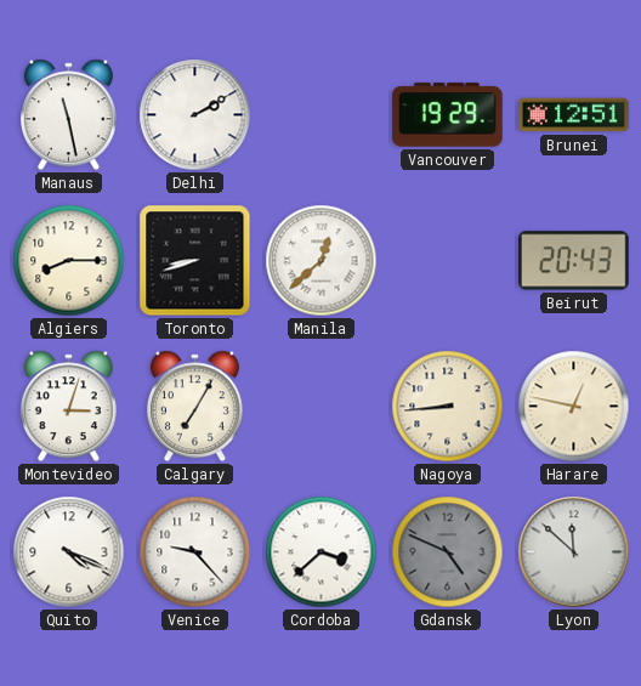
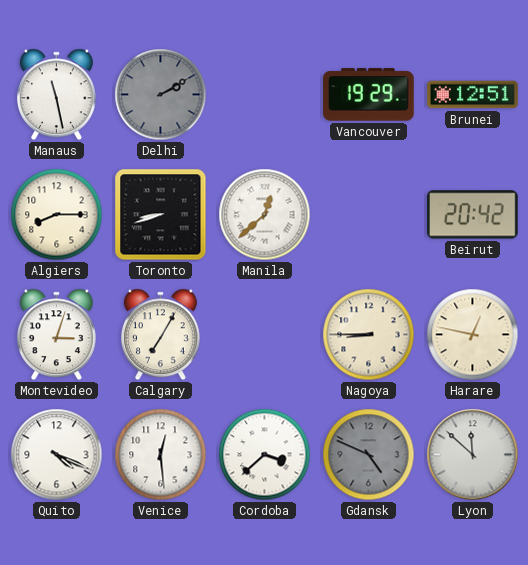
Delhi dial: white -> grey (161, 95)
Beirut: 20:43 -> 20:42 (473, 215)
Nagoya: 8:44 -> 8:45 (369, 335)
Venice: 9:23 -> 12:29 (161, 455)
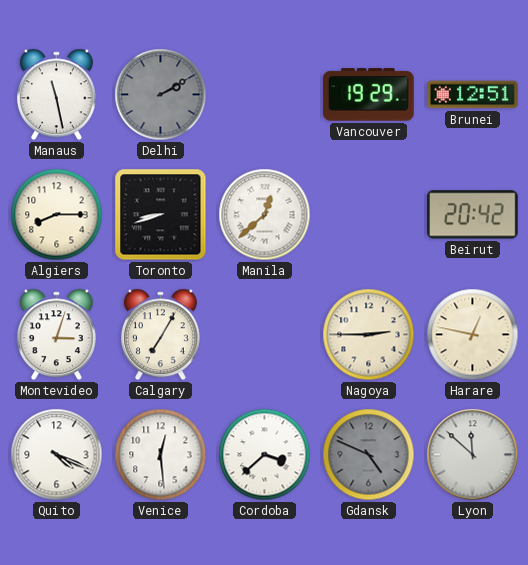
Nagoya: 8:45 -> 2:45 (369, 335)
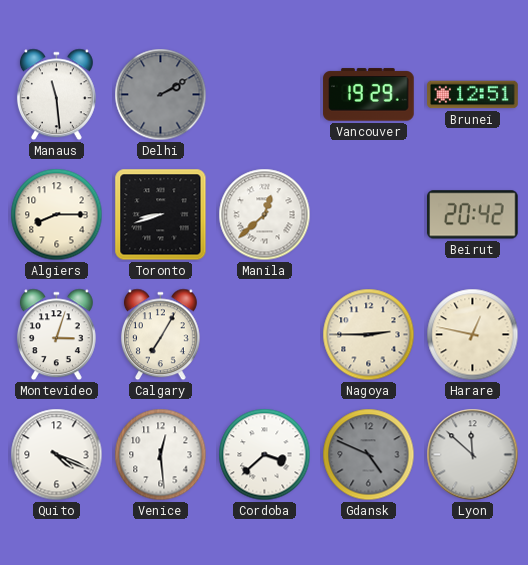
Manaus: 11:28 -> 11:29 (56, 95)
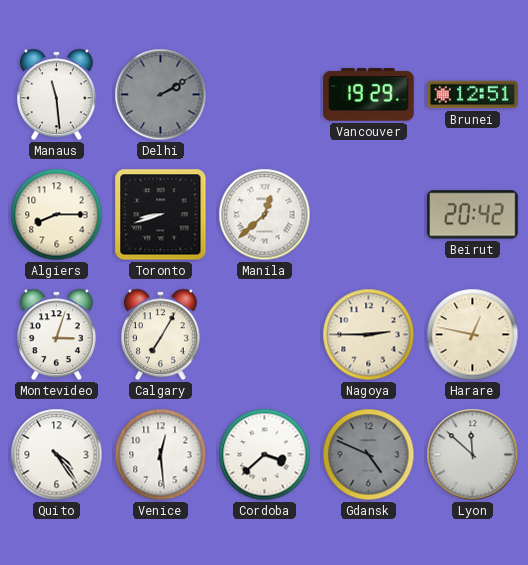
Quito: 4:19 -> 4:24 (57, 455)
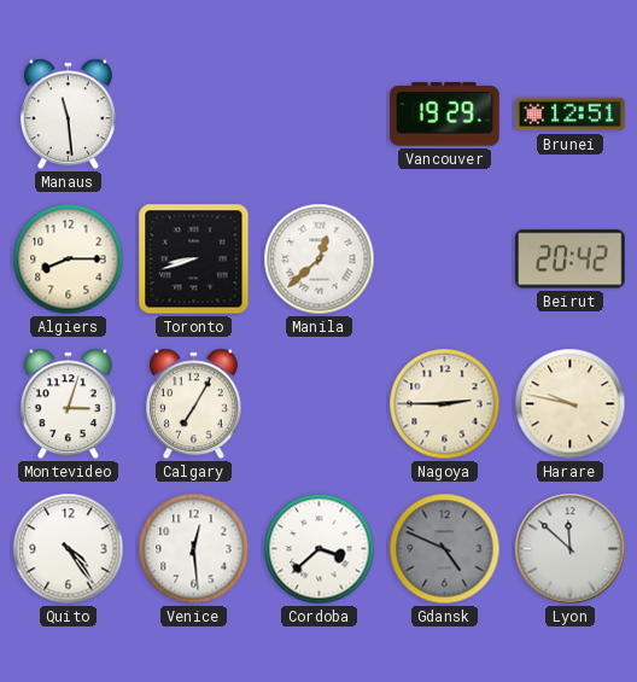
Delhi: 2:10 -> none (161, 95)
Harare: 12:47 -> 9:47 (571, 404)
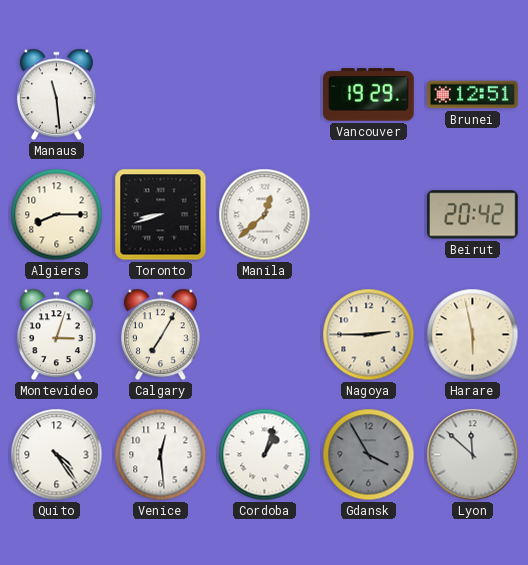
Harare: 9:47 -> 5:58 (473, 335)
Cordoba: 3:38 -> 1:03 (265, 455)
Gdansk: 4:49 -> 3:55 (369, 455)
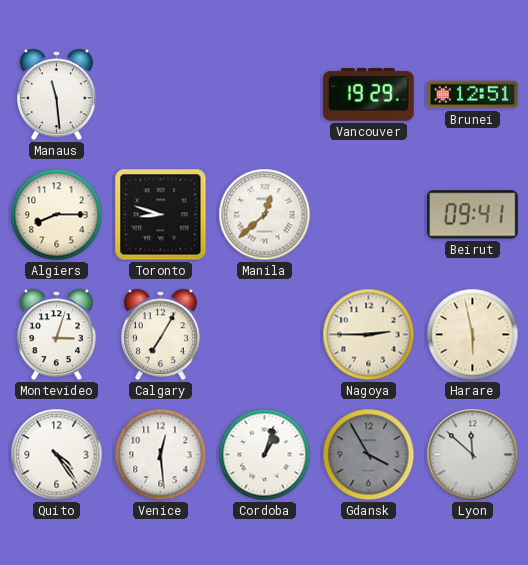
Toronto: 8:42 -> 8:48 (161, 215)
Beirut: 20:42 -> 09:41 (473, 215)
